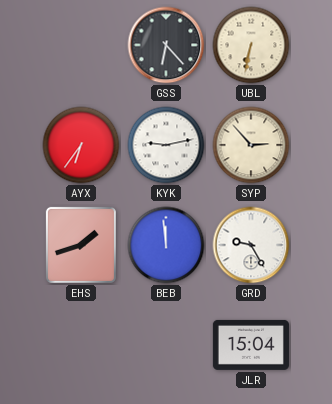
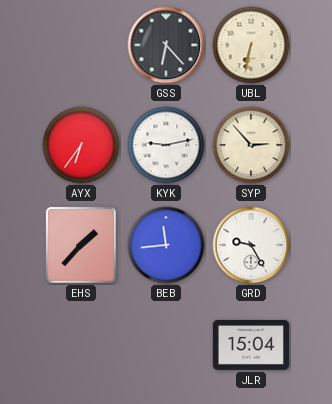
EHS: 1:42 -> 1:37 (81, 245)
BEB: 11:59 -> 11:44 (166, 245)
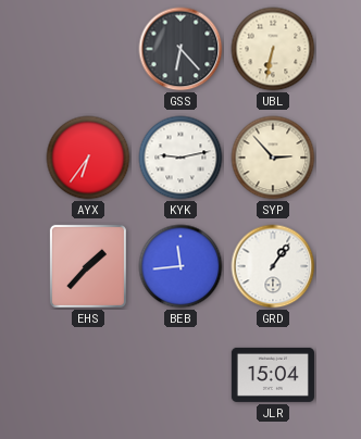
GRD: 9:25 -> 1:06 (273, 266)
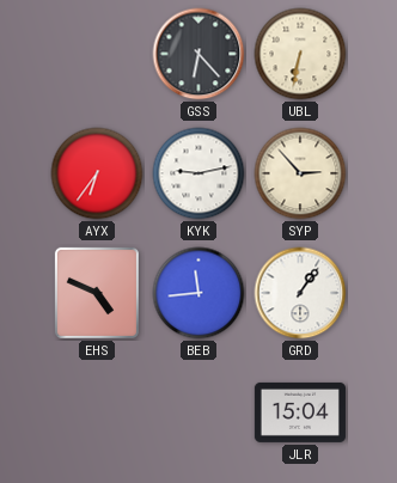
EHS: 1:37 -> 4:49 (97, 293)
